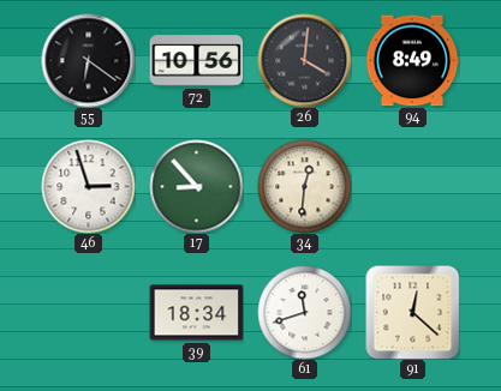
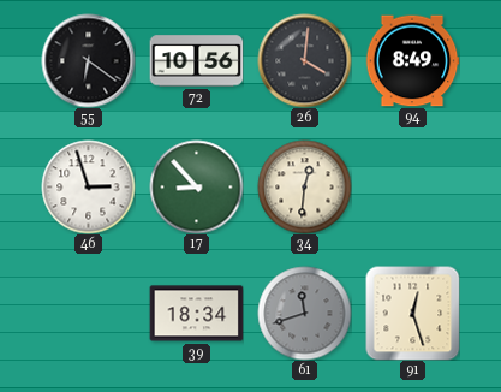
61 dial: white -> grey (304, 313)
91: 12:22 -> 12:27 (412, 313)
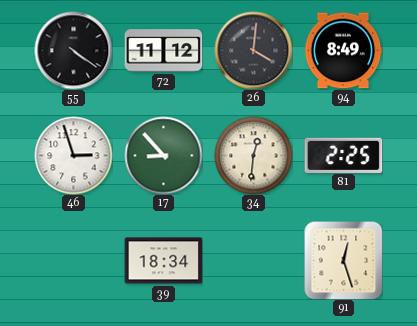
55: 6:21 -> 4:21 (73, 50)
72: 10:56 -> 11:12 (163, 51)
81: none -> 2:25 (343, 155)
61: 11:42 -> none (304, 313)
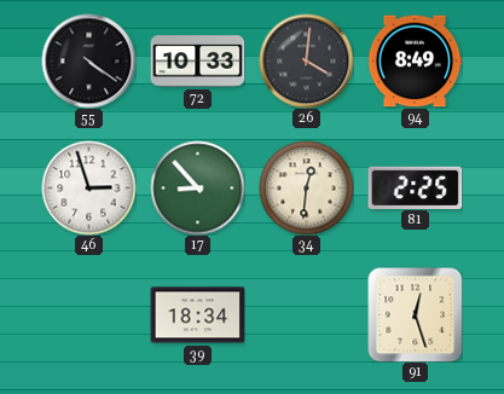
72: 11:12 -> 10:33 (197, 62)
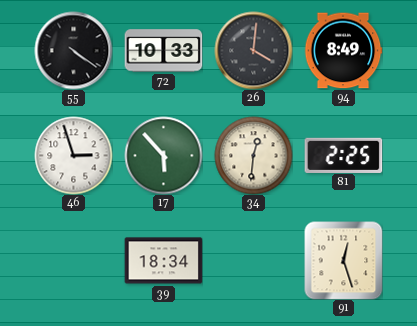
17: 8:53 -> 5:53 (163, 155)
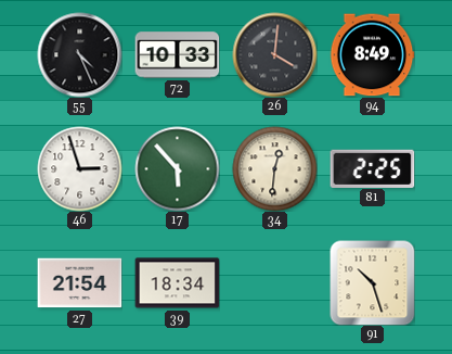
55: 4:21 -> 4:26 (79, 54)
27: none -> 21:54 (79, 283)
91: 12:27 -> 10:27 (372, 282)
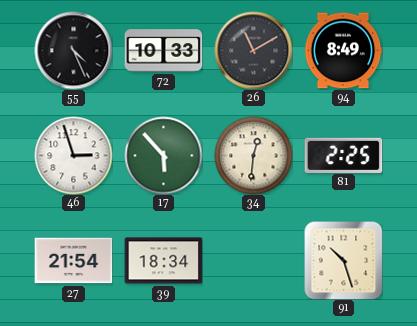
26: 4:01 -> 11:10 (253, 50)
